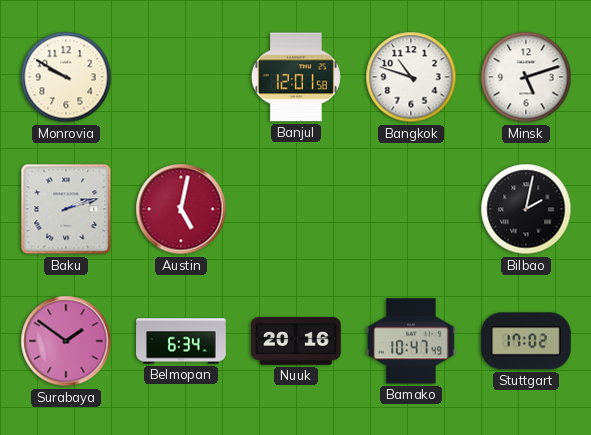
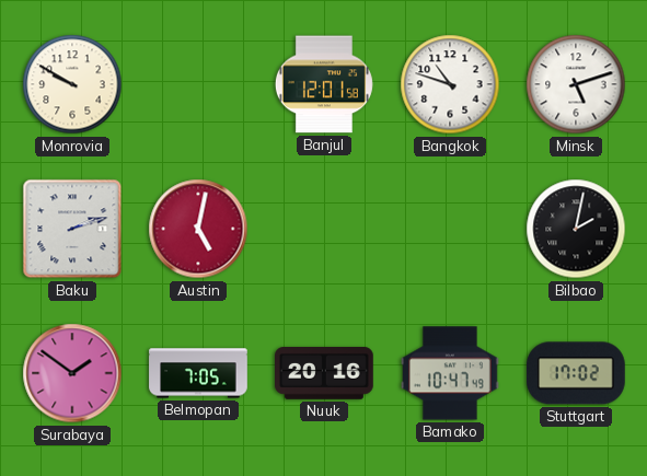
Belmopan: 6:34 -> 7:05 (198, 373)
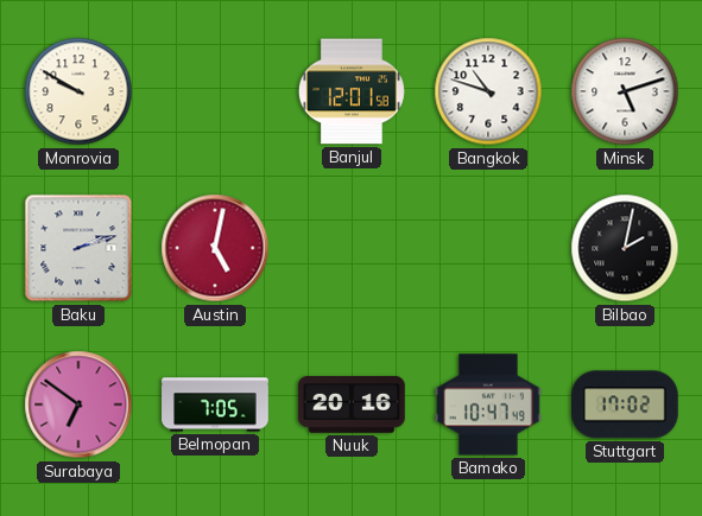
Surabaya: 1:51 -> 6:51 (78, 404)
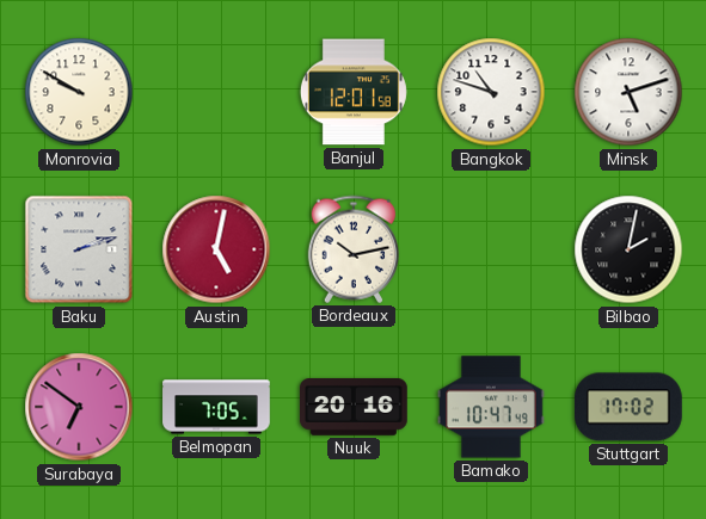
Bordeaux: none -> 10:13 (352, 249)
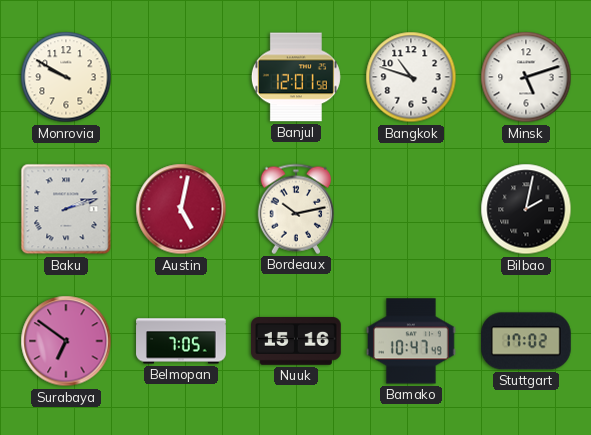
Nuuk: 20:16 -> 15:16 (297, 342)
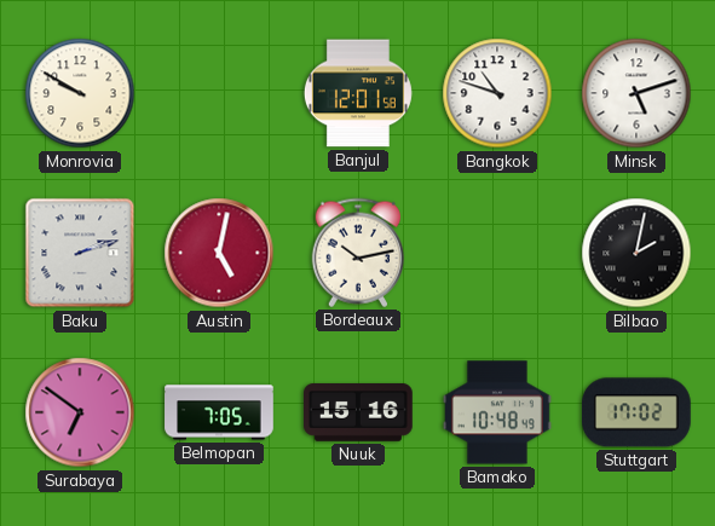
Bamako: 10:47 -> 10:48 (498, 412)
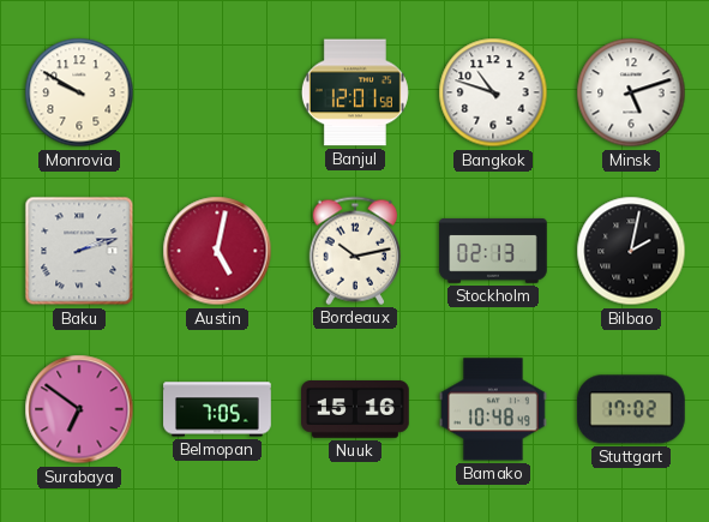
Stockholm: none -> 02:13 (493, 252)
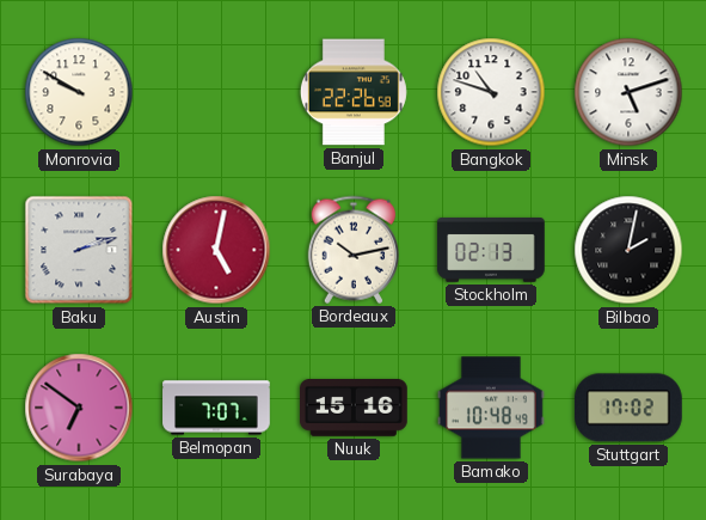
Banjul: 12:01 -> 22:26 (354, 92)
Belmopan: 7:05 -> 7:07 (216, 408)
